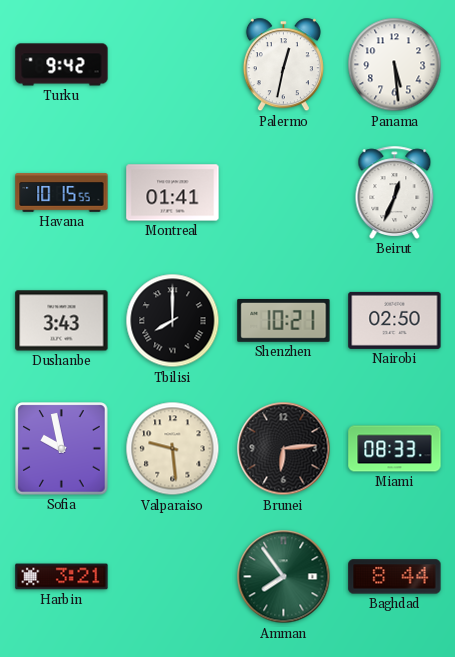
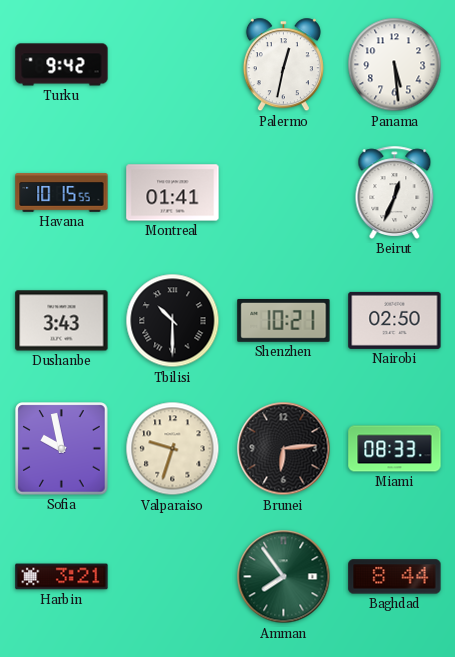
Tbilisi: 8:00 -> 10:30 (173, 321)
Valparaiso: 9:29 -> 9:33 (173, 449)
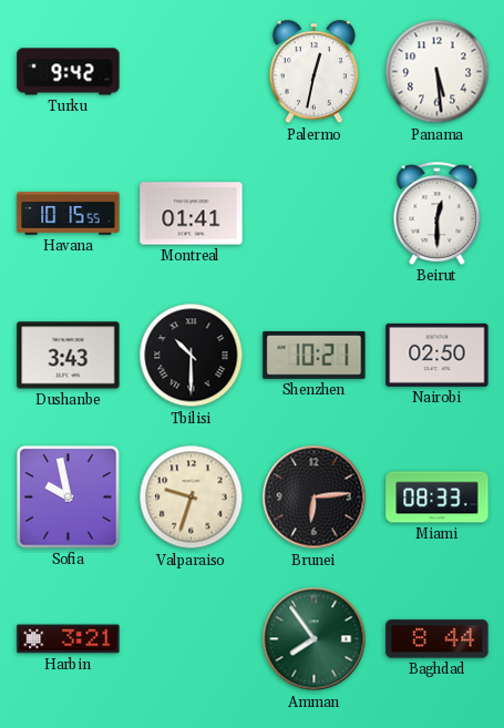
Beirut: 12:34 -> 12:30 (438, 213)
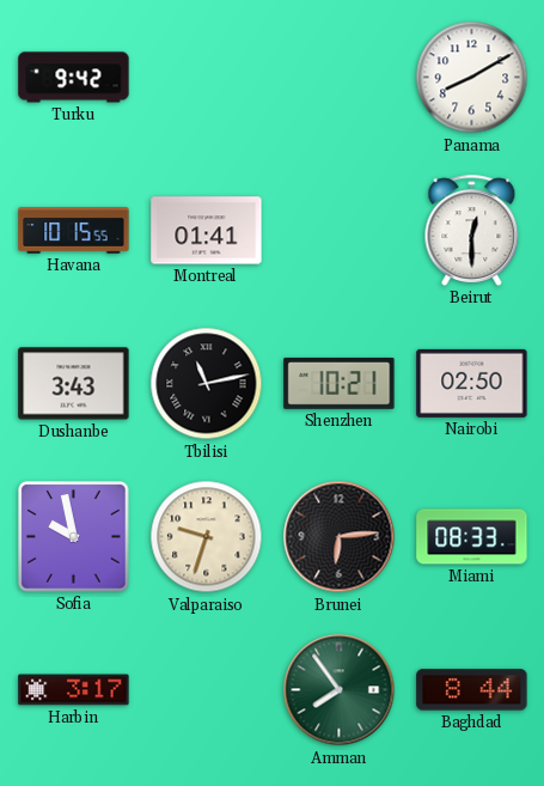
Palermo: 12:32 -> none (313, 72)
Panama: 5:29 -> 8:10 (472, 78)
Tbilisi: 10:30 -> 11:13 (207, 384)
Harbin: 3:21 -> 3:17 (74, 690)
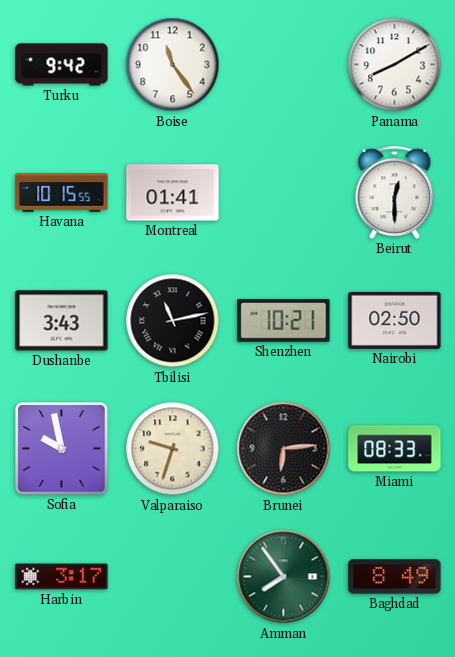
Boise: none -> 11:24 (173, 65)
Baghdad: 8:44 -> 8:49 (395, 577)
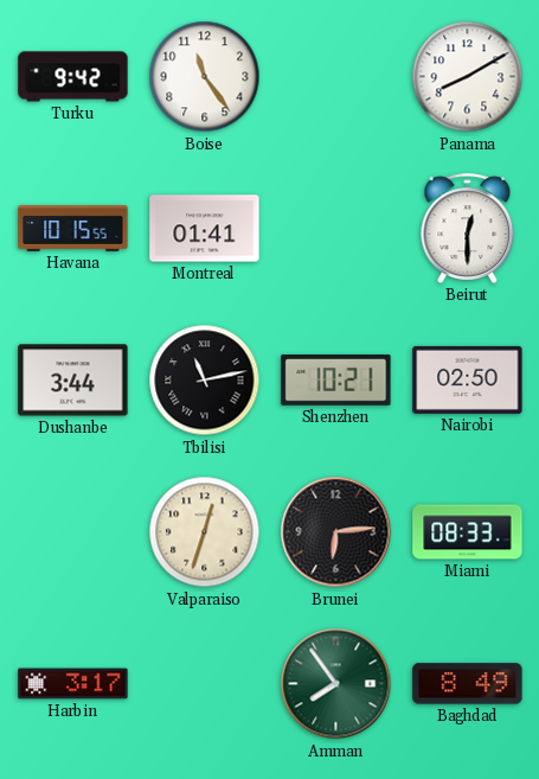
Dushanbe: 3:43 -> 3:44 (73, 381)
Sofia: 9:58 -> none (62, 449)
Valparaiso: 9:33 -> 12:33 (205, 532)
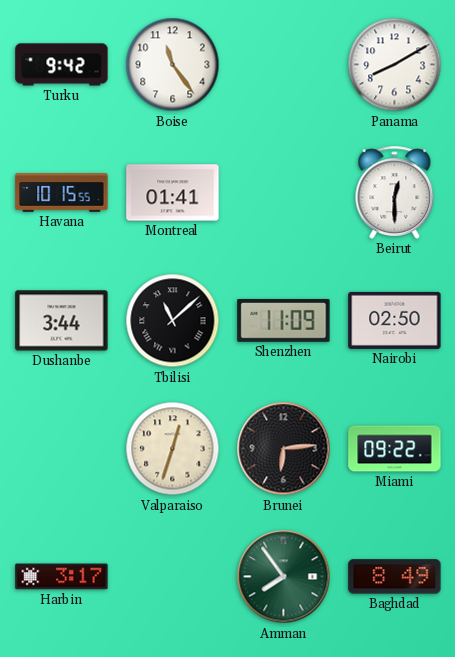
Tbilisi: 11:13 -> 11:08 (173, 321)
Shenzhen: 10:21 -> 11:09 (284, 321)
Miami: 08:33 -> 09:22 (395, 449)
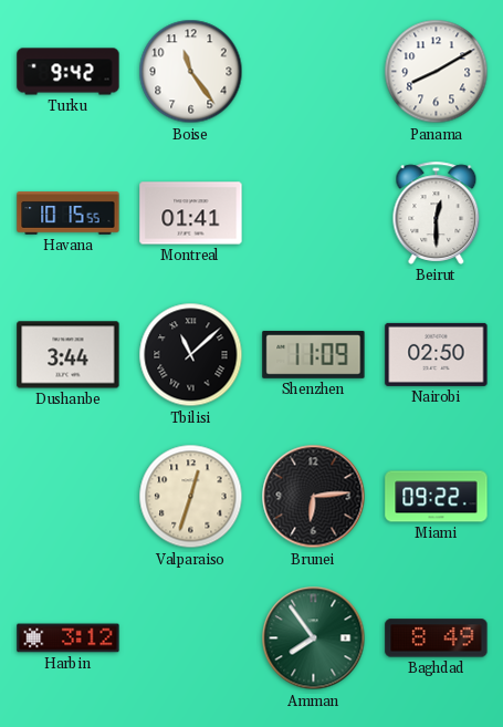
Harbin: 3:17 -> 3:12 (69, 638)
